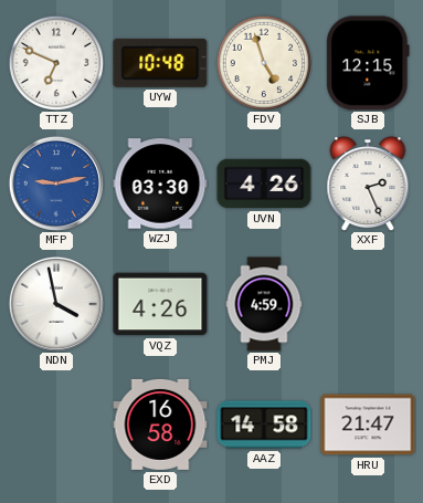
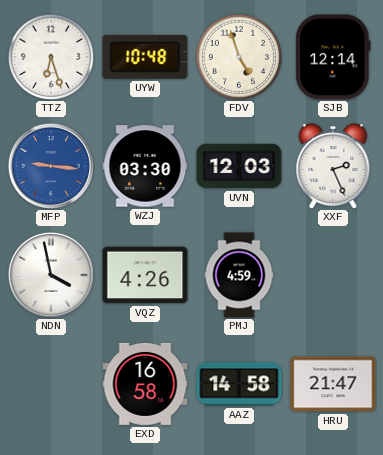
TTZ: 6:49 -> 6:27 (50, 56)
SJB: 12:15 -> 12:14 (333, 57)
MFP: 9:13 -> 9:16 (51, 166)
UVN: 4:26 -> 12:03 (239, 166)
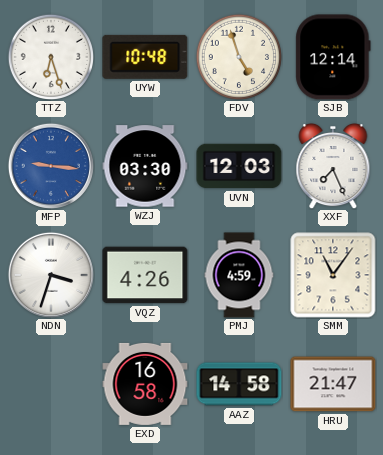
XXF: 2:26 -> 7:26 (333, 166)
NDN: 3:58 -> 3:33 (51, 275)
SMM: none -> 11:06 (333, 275)
